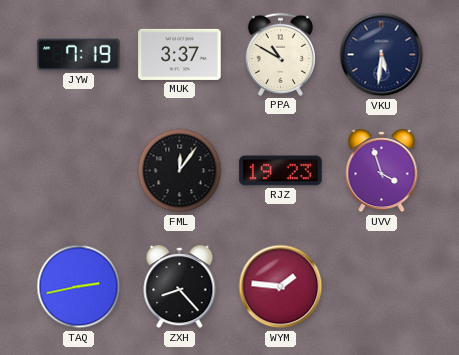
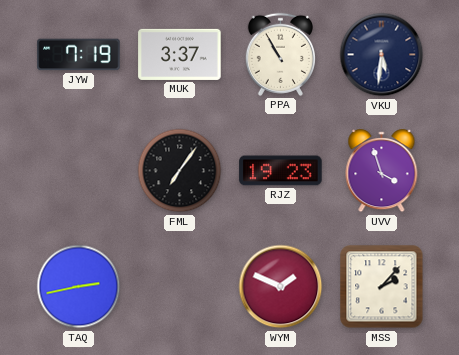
PPA: 10:50 -> 10:55 (280, 54)
FML: 12:06 -> 7:06 (180, 171)
ZXH: 8:23 -> none (180, 287)
WYM: 1:46 -> 1:49 (281, 287)
MSS: none -> 2:07 (382, 287)
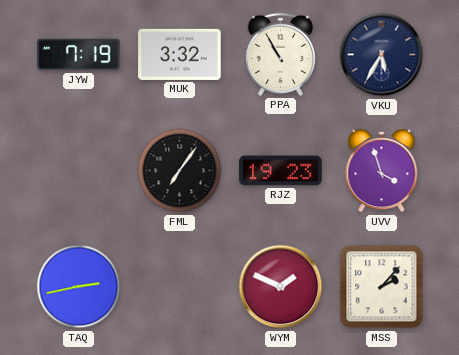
MUK: 3:37 -> 3:32 (180, 54)
VKU: 5:31 -> 5:35 (382, 55)
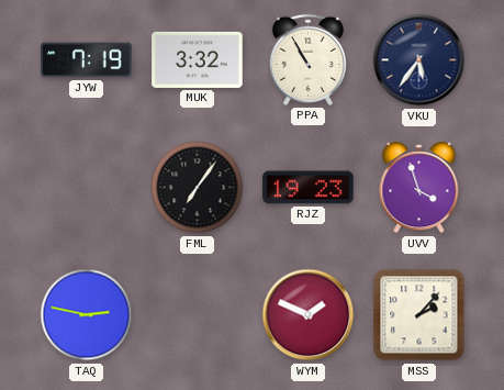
VKU: 5:35 -> 5:36 (419, 60)
TAQ: 2:43 -> 2:47 (87, 315)
